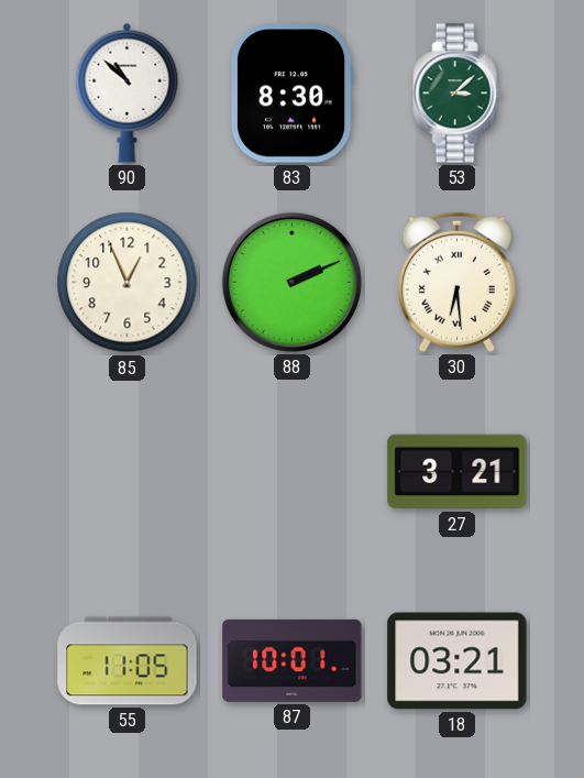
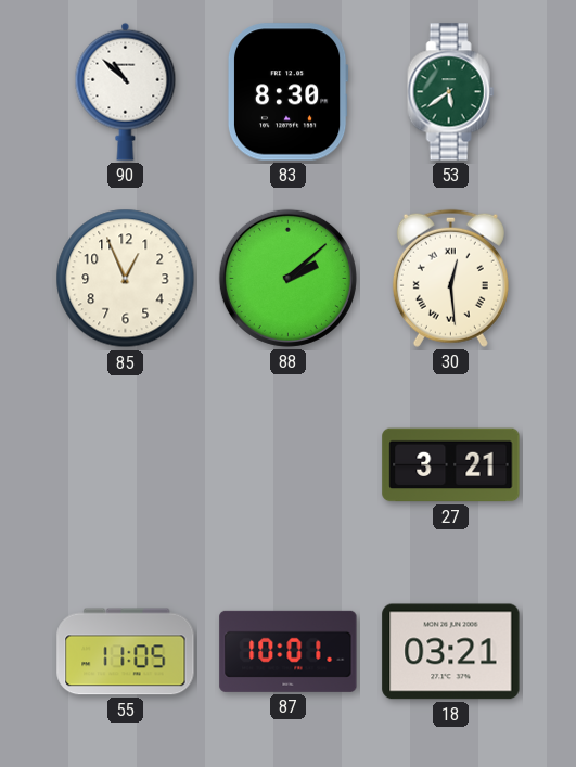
53: 3:08 -> 5:39 (451, 92)
88: 2:11 -> 2:08 (287, 278)
30: 6:29 -> 12:29 (450, 278)
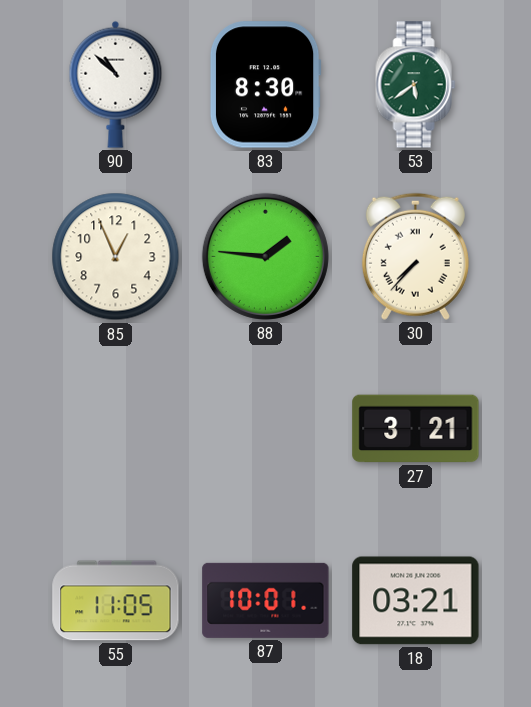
88: 2:08 -> 1:46 (265, 256)
30: 12:29 -> 7:37 (415, 256)
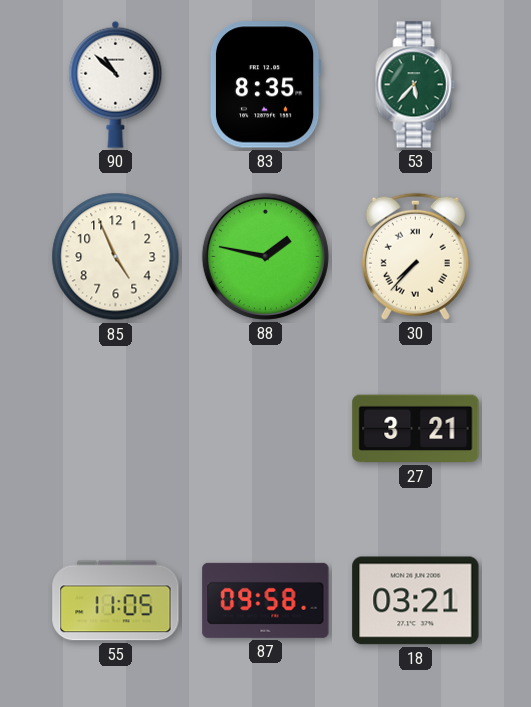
83: 8:30 -> 8:35 (265, 85)
53: 5:39 -> 5:37 (416, 85)
85: 12:56 -> 4:56 (116, 257)
88: 1:46 -> 1:47 (265, 256)
87: 10:01 -> 09:58 (266, 600)
